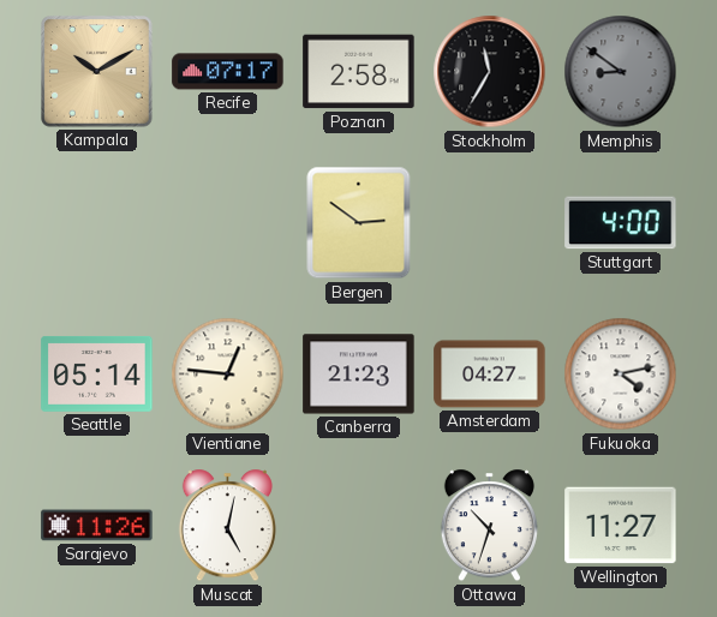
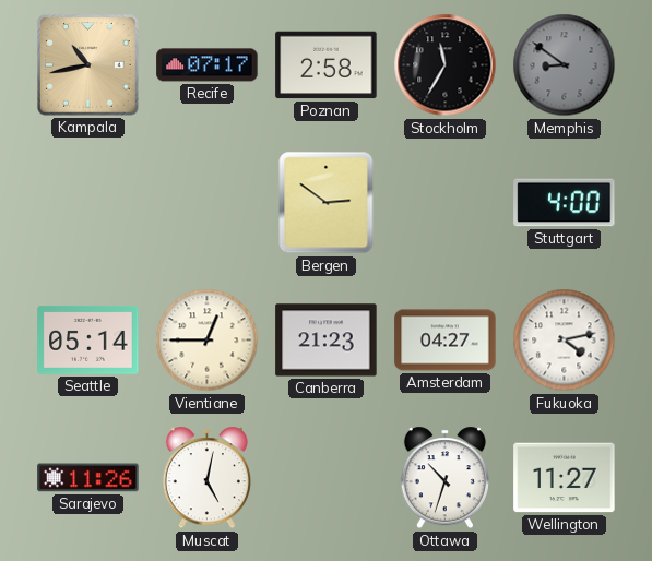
Kampala: 10:10 -> 10:43 (88, 65)
Vientiane: 12:46 -> 12:45 (208, 341)
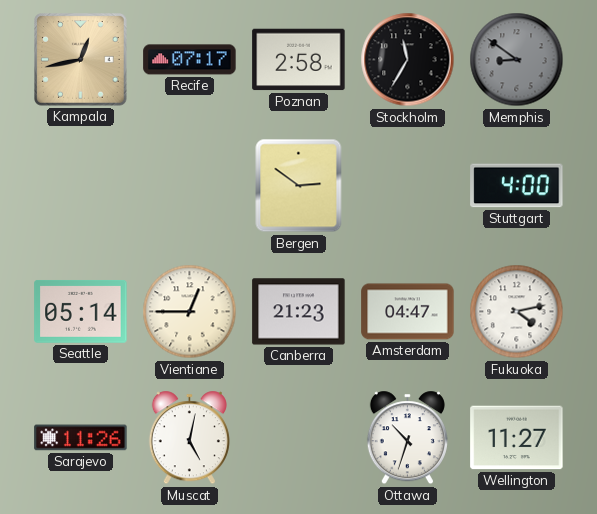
Kampala: 10:43 -> 12:43 (81, 60)
Amsterdam: 04:27 -> 04:47 (408, 312)
